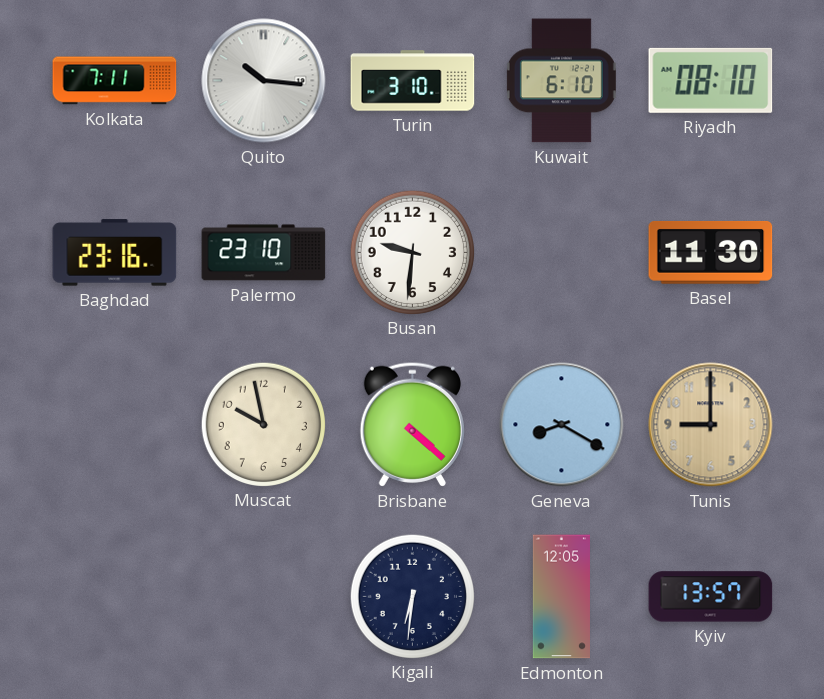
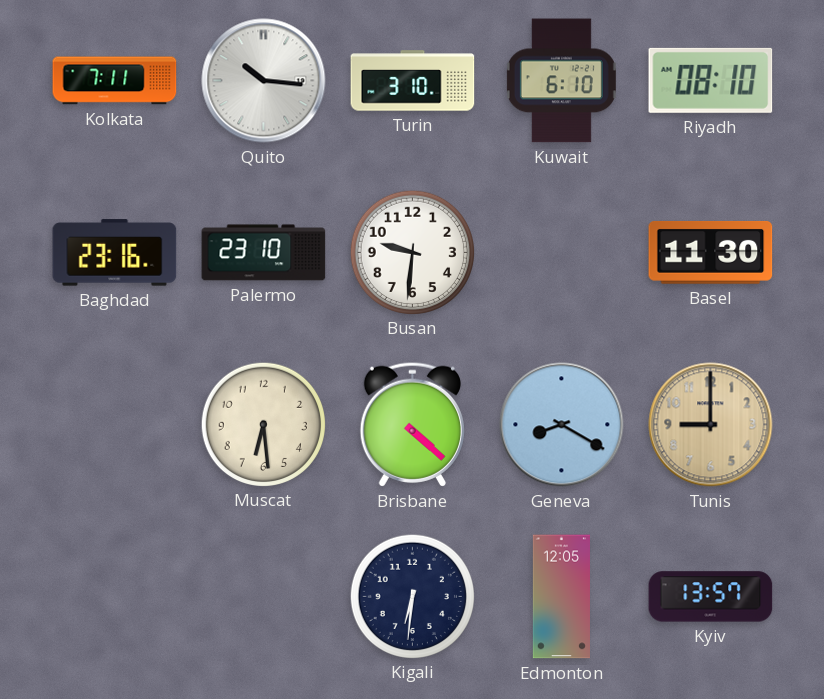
Muscat: 9:58 -> 6:29 (263, 424)
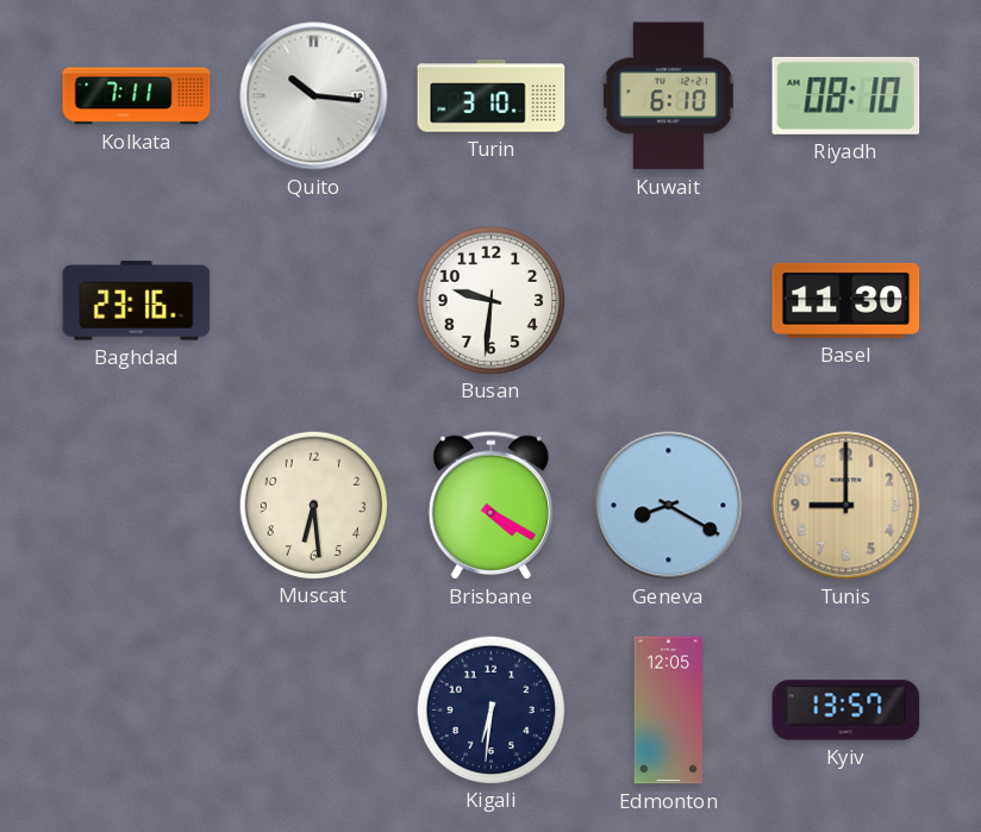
Palermo: 23:10 -> none (264, 253)
Brisbane: 4:22 -> 4:20 (491, 505)
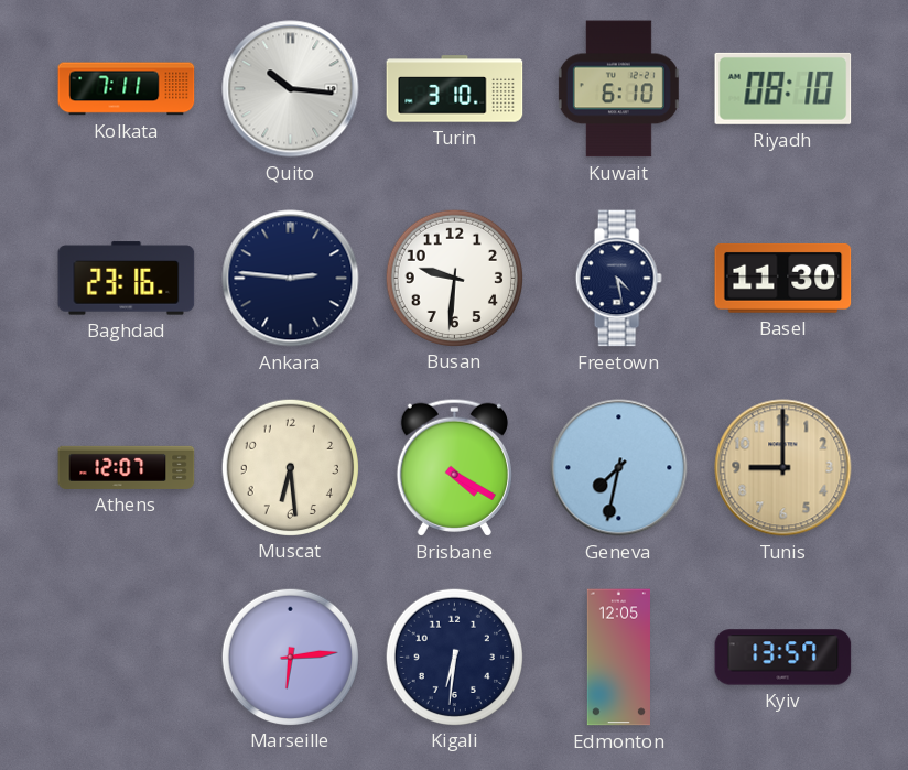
Ankara: none -> 2:46 (291, 279)
Freetown: none -> 4:28 (618, 279)
Athens: none -> 12:07 (127, 467)
Geneva: 8:20 -> 7:32 (619, 468)
Marseille: none -> 6:14 (290, 657)
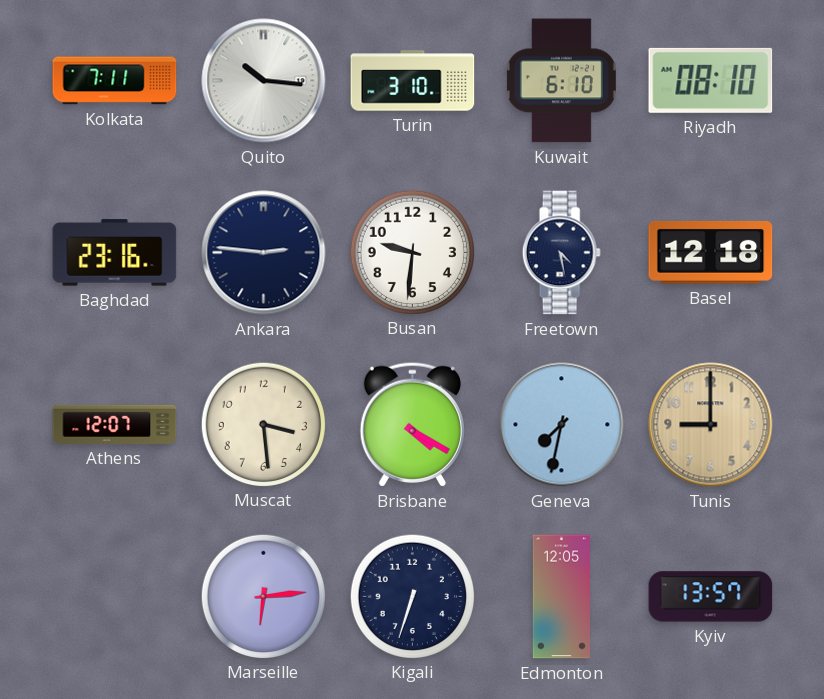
Basel: 11:30 -> 12:18 (711, 252)
Muscat: 6:29 -> 3:29 (263, 424)
Kigali: 6:31 -> 6:33 (412, 596)
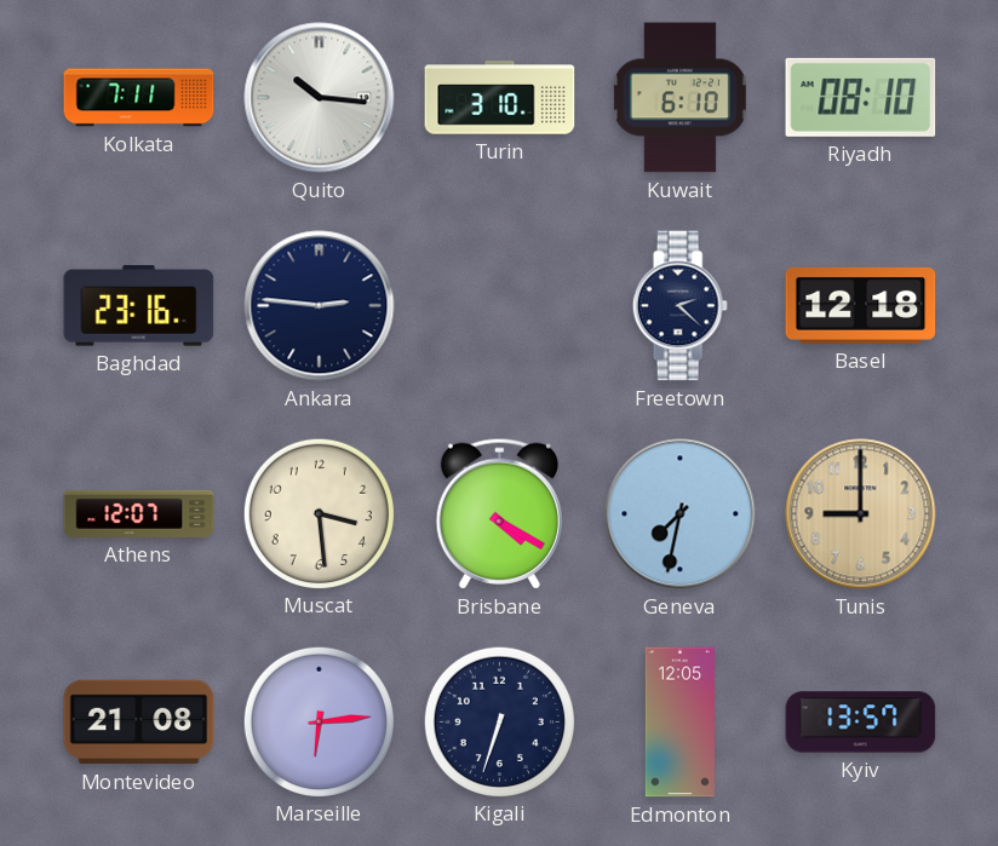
Busan: 9:31 -> none (412, 252)
Freetown: 4:28 -> 2:22 (679, 306)
Montevideo: none -> 21:08 (139, 723)
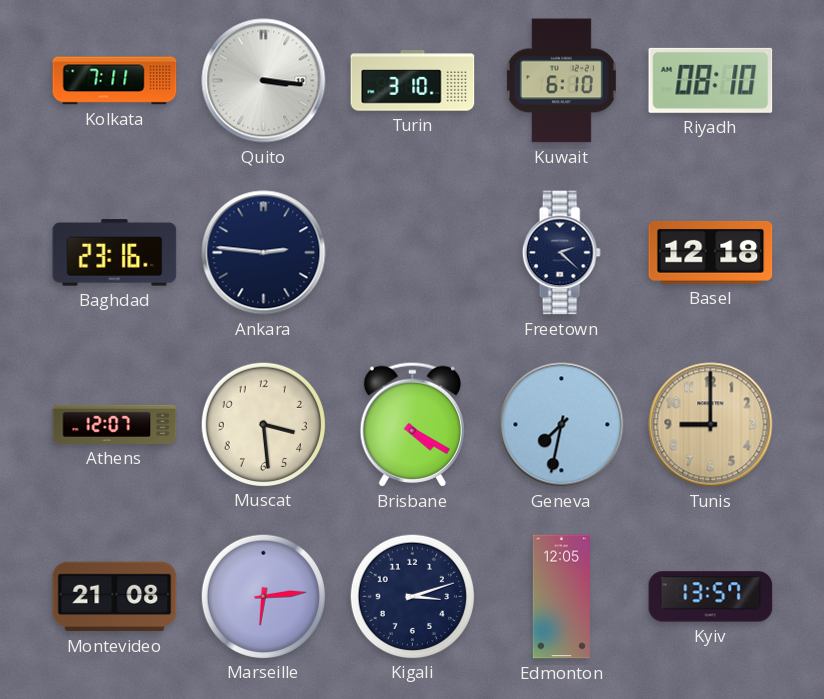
Quito: 10:16 -> 3:16 (264, 81)
Kigali: 6:33 -> 3:12 (412, 596)
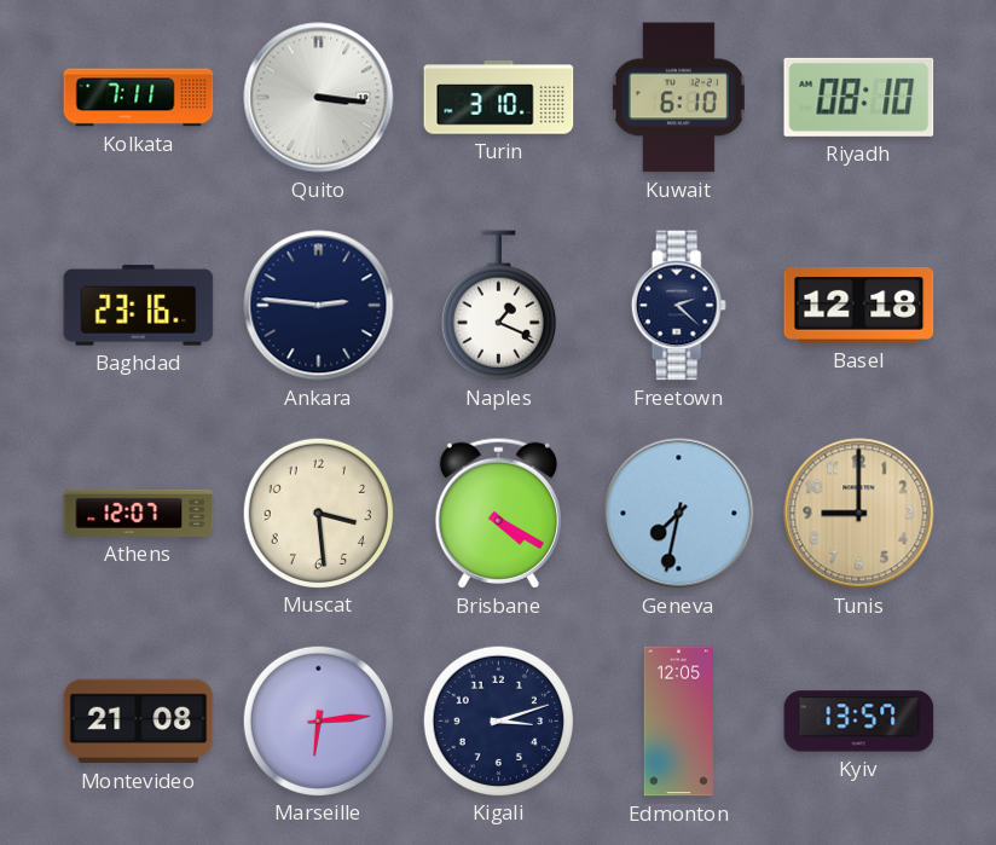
Naples: none -> 1:19 (498, 306)
